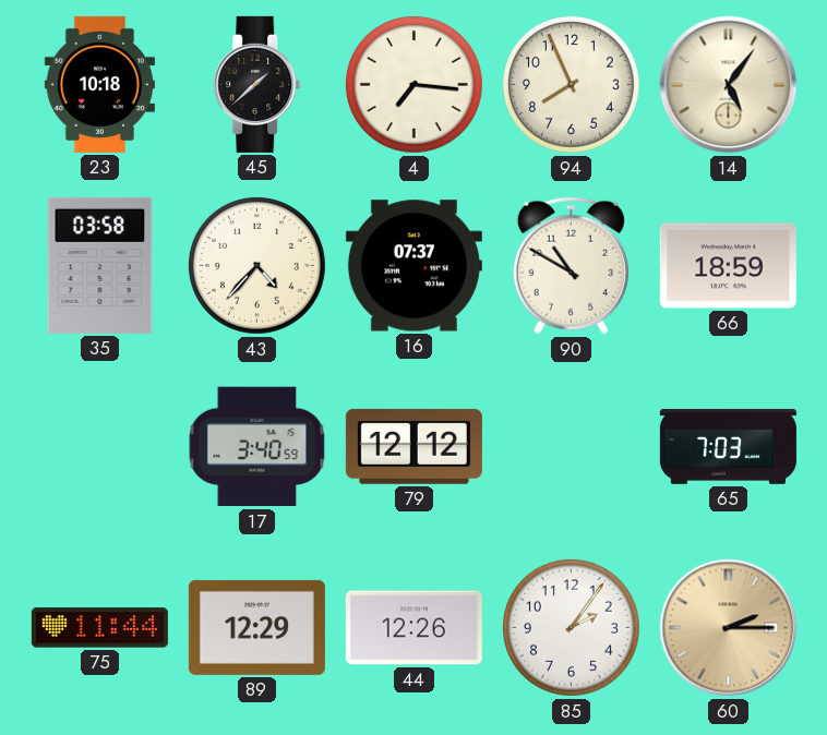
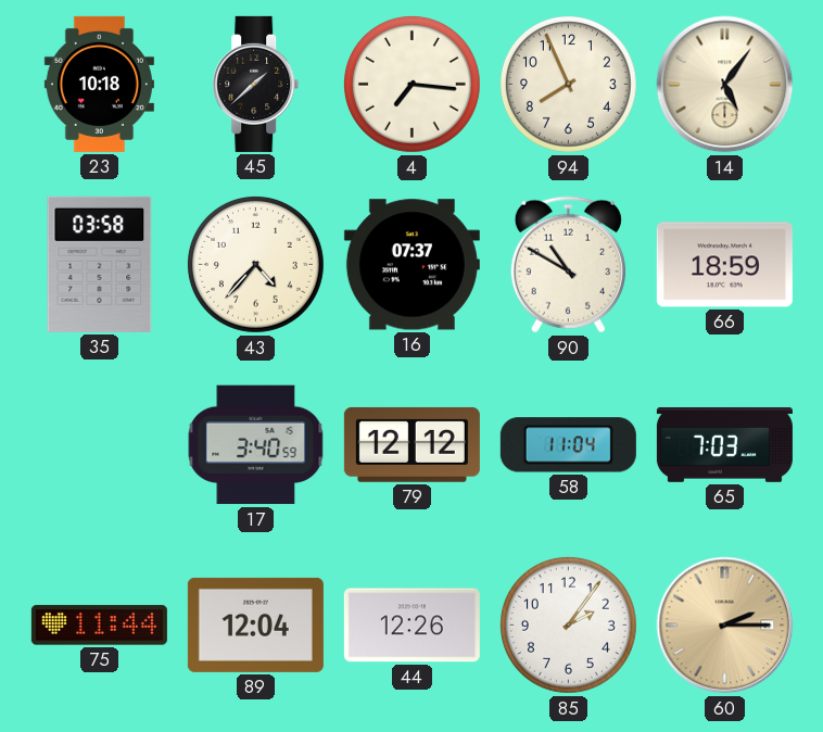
58: none -> 11:04 (568, 445)
89: 12:29 -> 12:04 (255, 624)
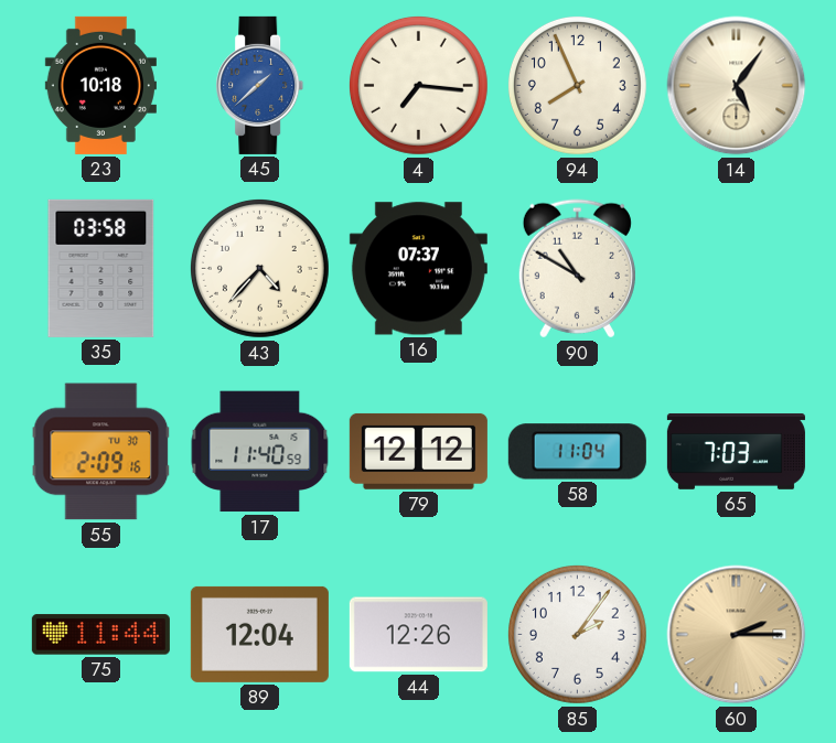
45 dial: black -> blue (260, 85)
66: 18:59 -> none (724, 265)
55: none -> 2:09 (101, 452)
17: 3:40 -> 11:40 (260, 452)
